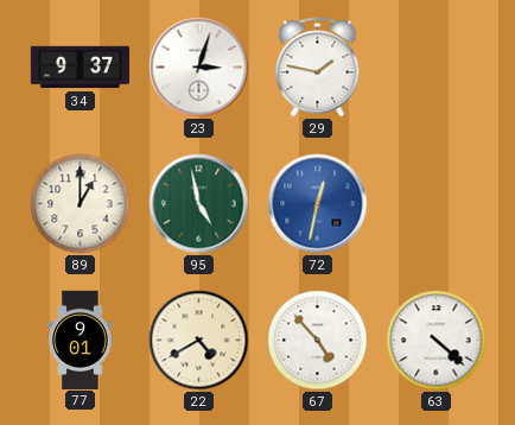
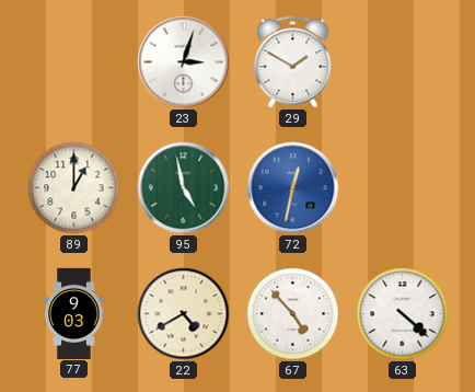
34: 9:37 -> none (80, 68)
29: 1:47 -> 1:50 (293, 62)
77: 9:01 -> 9:03 (74, 313)
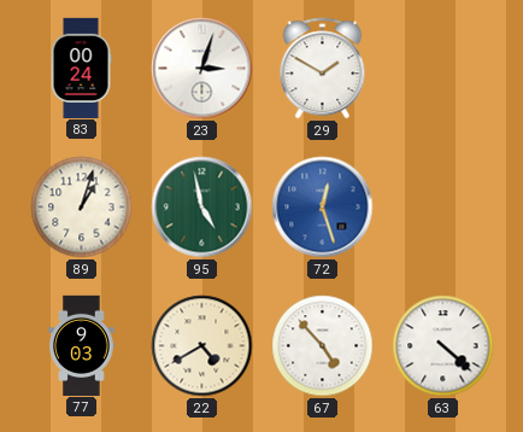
83: none -> 00:24 (81, 68)
89: 1:00 -> 1:03 (82, 208)
72: 12:32 -> 12:27 (323, 208)
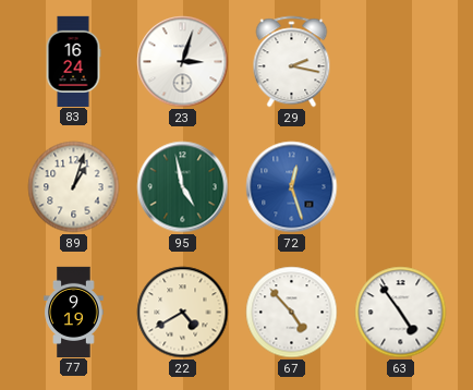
83: 00:24 -> 16:24 (73, 61)
29: 1:50 -> 2:17 (292, 62)
77: 9:03 -> 9:19 (74, 312)
63: 4:22 -> 4:54 (401, 313)
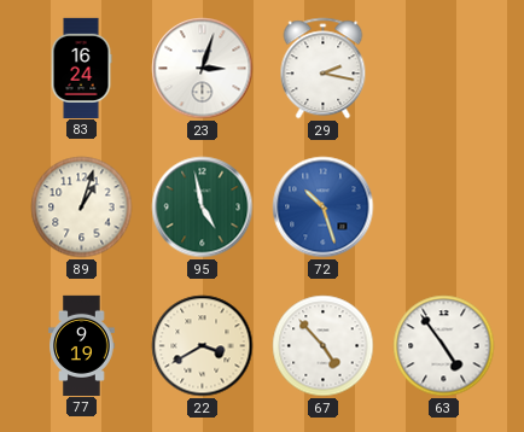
72: 12:27 -> 10:27 (324, 208)
22: 4:40 -> 3:40 (203, 346)
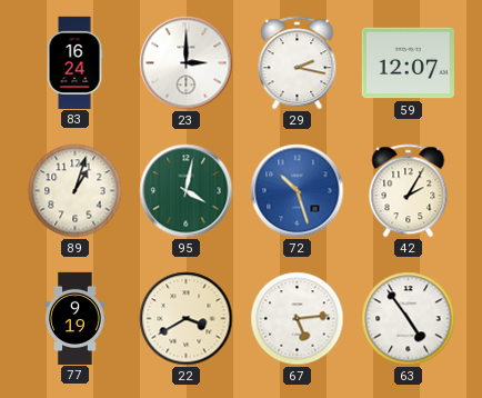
23: 3:03 -> 3:00 (187, 63)
59: none -> 12:07 (408, 63)
95: 4:58 -> 4:02 (187, 191)
42: none -> 2:05 (409, 191)
67: 4:53 -> 5:14 (298, 319)
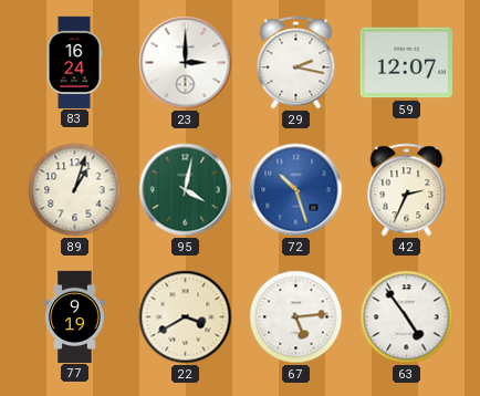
42: 2:05 -> 2:34 (407, 190)
